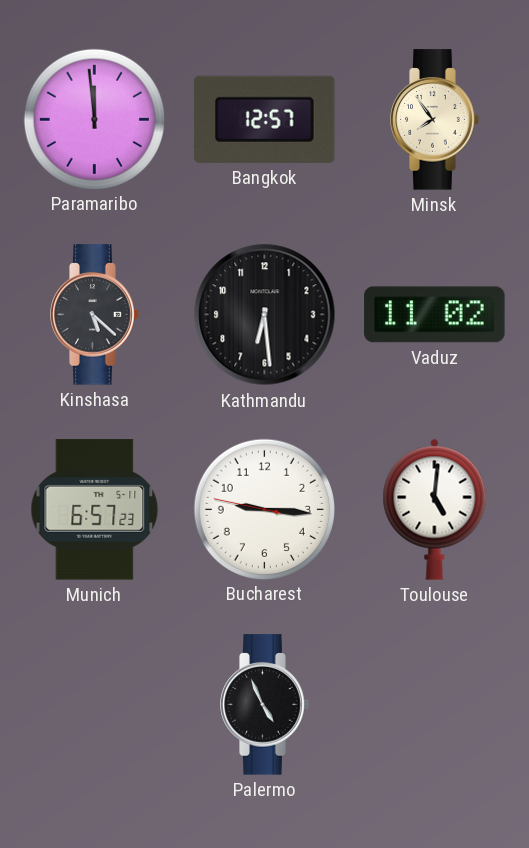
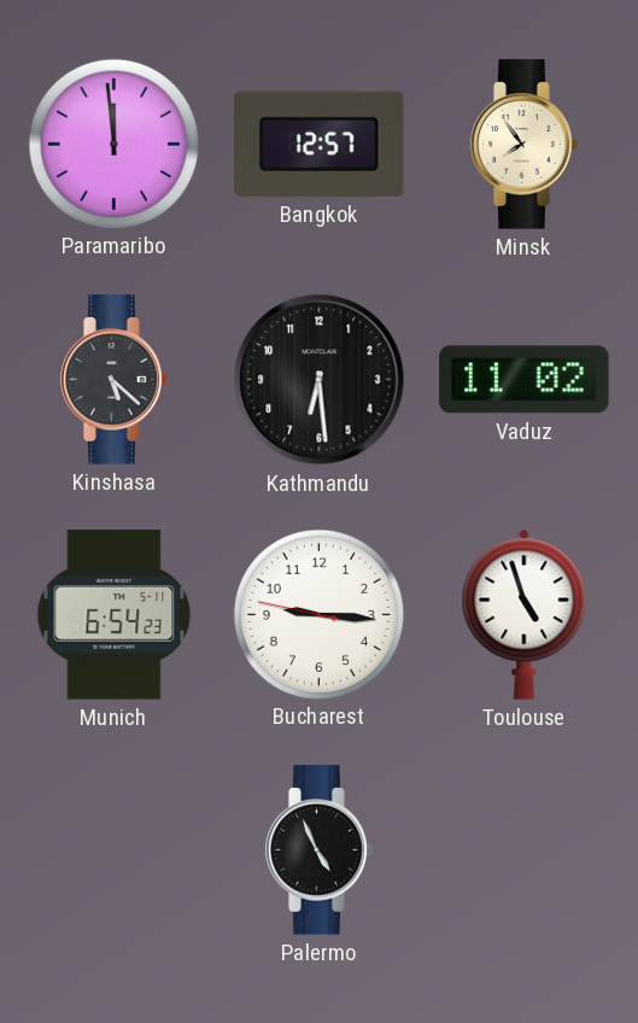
Munich: 6:57 -> 6:54 (115, 615)
Toulouse: 5:01 -> 4:57 (525, 614)
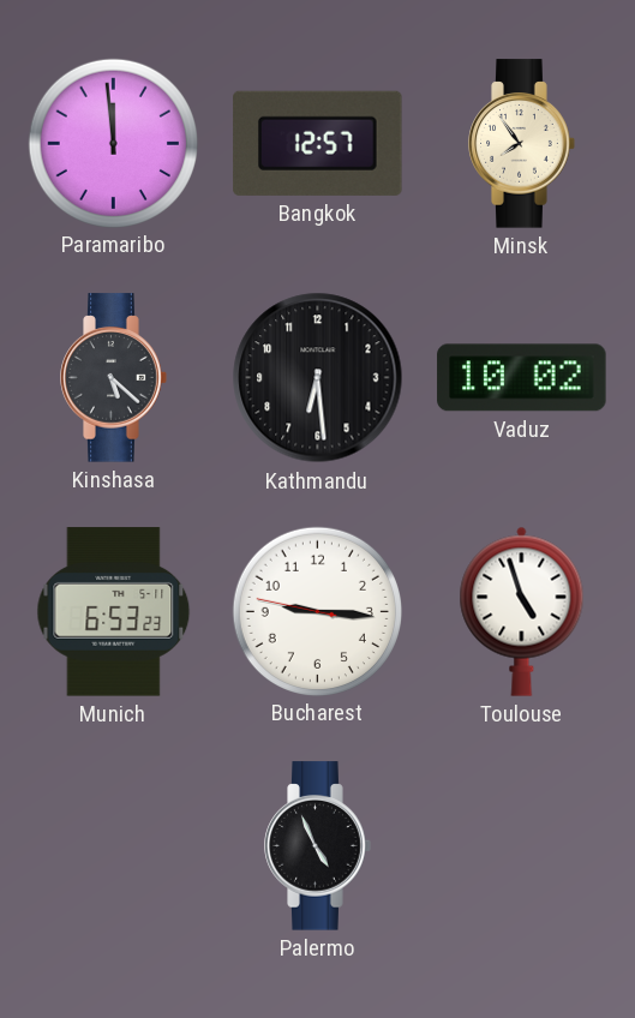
Vaduz: 11:02 -> 10:02 (522, 378)
Munich: 6:54 -> 6:53 (114, 612)
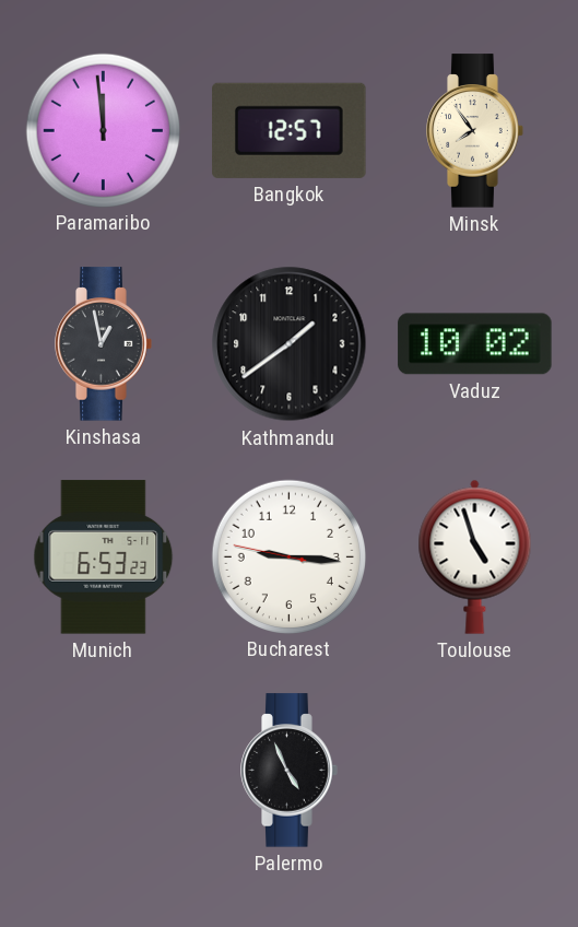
Kinshasa: 5:22 -> 12:58 (104, 344)
Kathmandu: 6:29 -> 1:39 (290, 344)
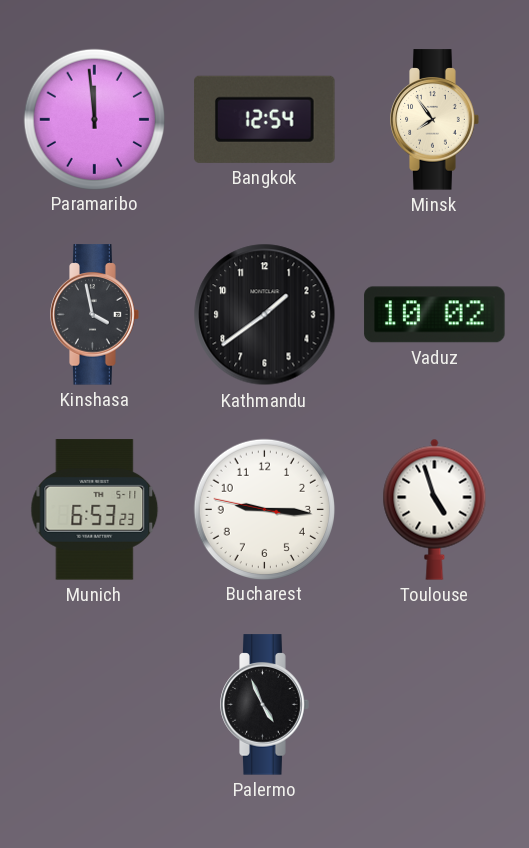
Bangkok: 12:57 -> 12:54 (265, 119)
Kinshasa: 12:58 -> 3:58 (95, 315)
